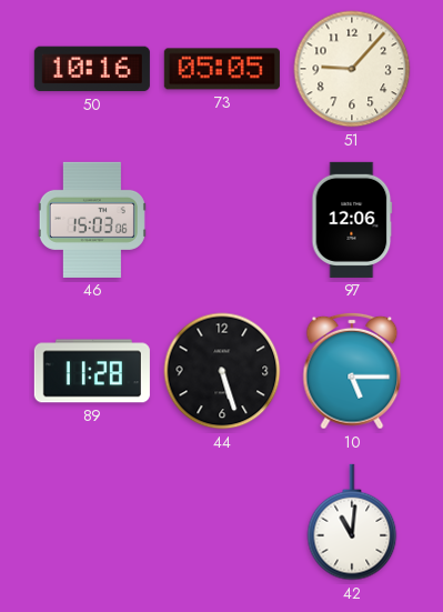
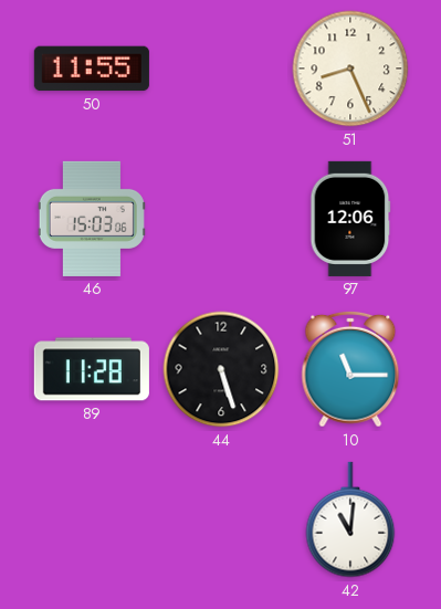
50: 10:16 -> 11:55 (92, 69)
73: 05:05 -> none (222, 69)
51: 9:07 -> 8:26 (350, 69)
10: 5:15 -> 11:15 (350, 369)
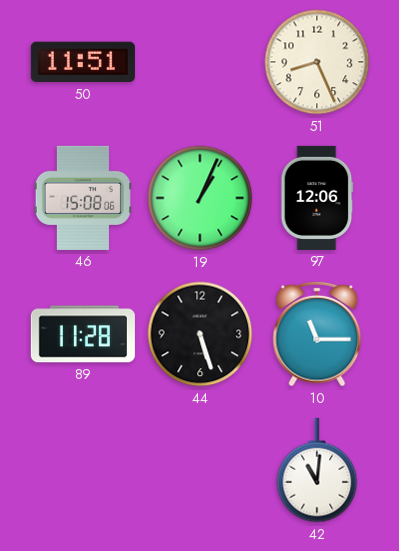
50: 11:55 -> 11:51 (83, 62)
46: 15:03 -> 15:08 (83, 198)
19: none -> 1:04 (200, 198)
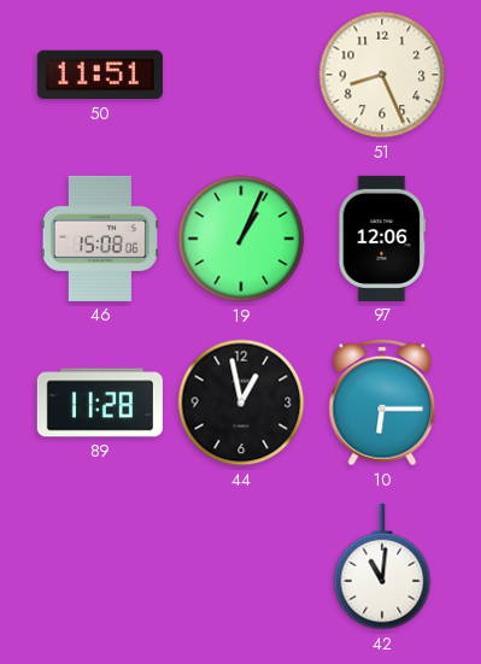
44: 5:27 -> 12:58 (241, 402)
10: 11:15 -> 6:15 (382, 402)
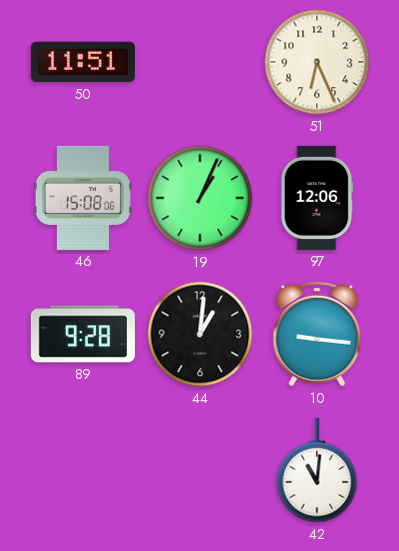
51: 8:26 -> 6:26 (317, 62)
89: 11:28 -> 9:28 (83, 334)
44: 12:58 -> 1:01 (200, 334)
10: 6:15 -> 9:16 (317, 334)
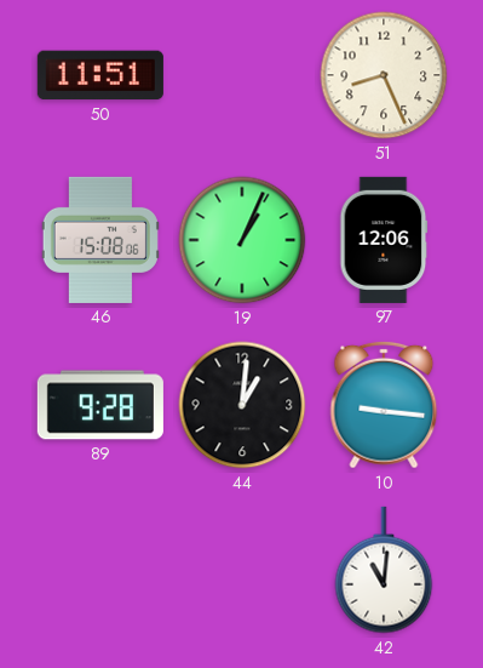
51: 6:26 -> 8:26 (384, 75)
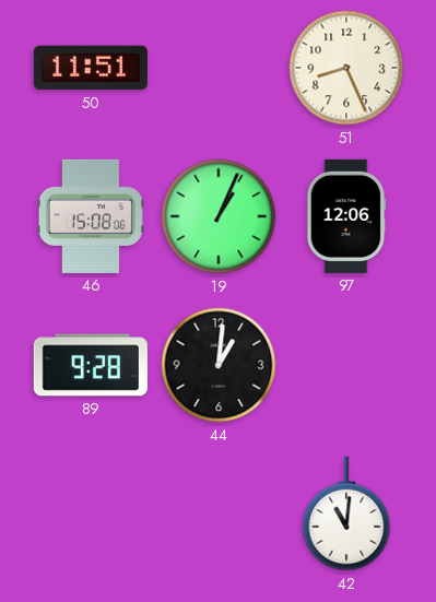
10: 9:16 -> none (384, 405)
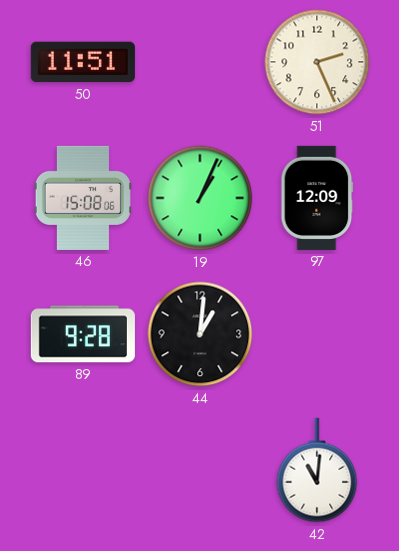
51: 8:26 -> 2:26 (317, 62)
97: 12:06 -> 12:09 (317, 198)
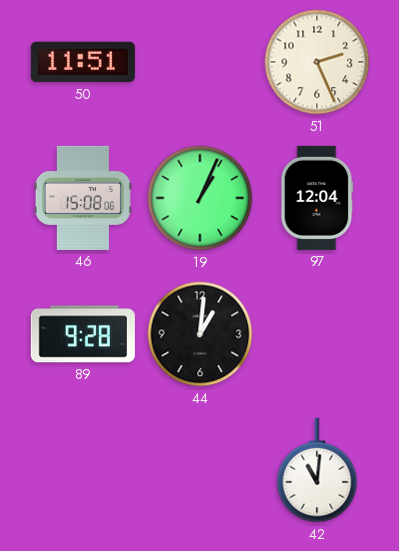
97: 12:09 -> 12:04 (317, 198)
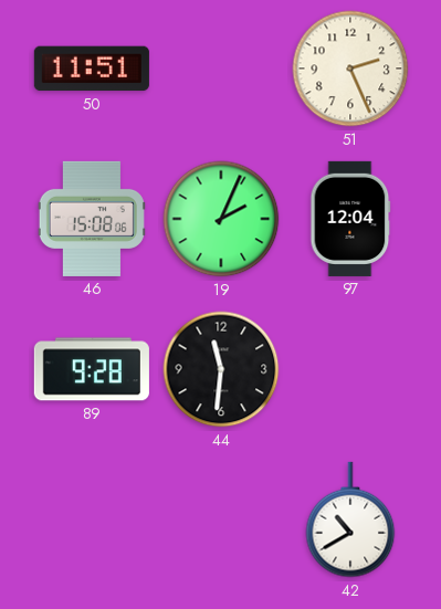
19: 1:04 -> 2:04 (221, 219)
44: 1:01 -> 11:31 (221, 369)
42: 11:01 -> 10:40 (350, 519)
